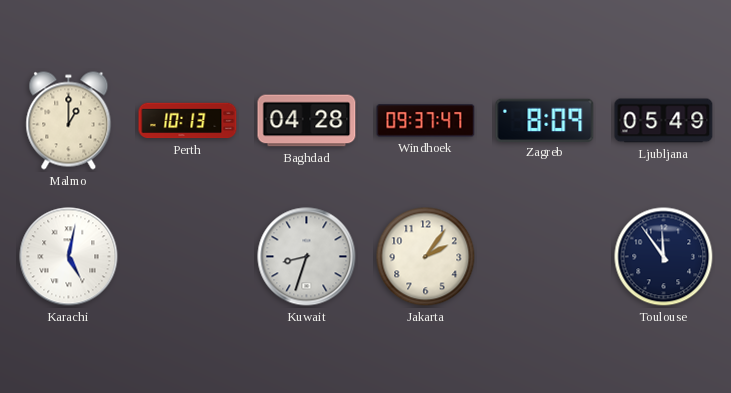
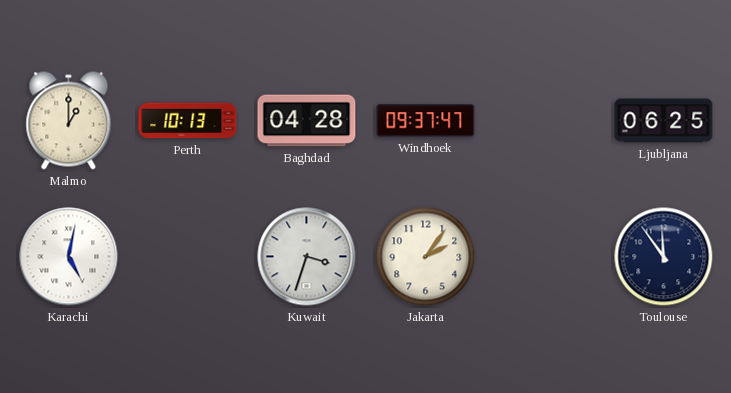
Zagreb: 8:09 -> none (545, 120)
Ljubljana: 05:49 -> 06:25 (664, 121)
Kuwait: 8:33 -> 3:33 (307, 257)
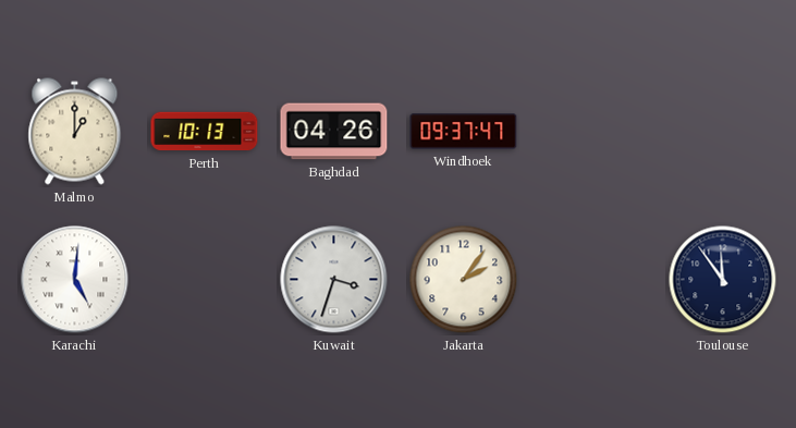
Baghdad: 04:28 -> 04:26 (334, 132)
Ljubljana: 06:25 -> none (664, 121)
Karachi: 5:02 -> 5:01 (75, 280)
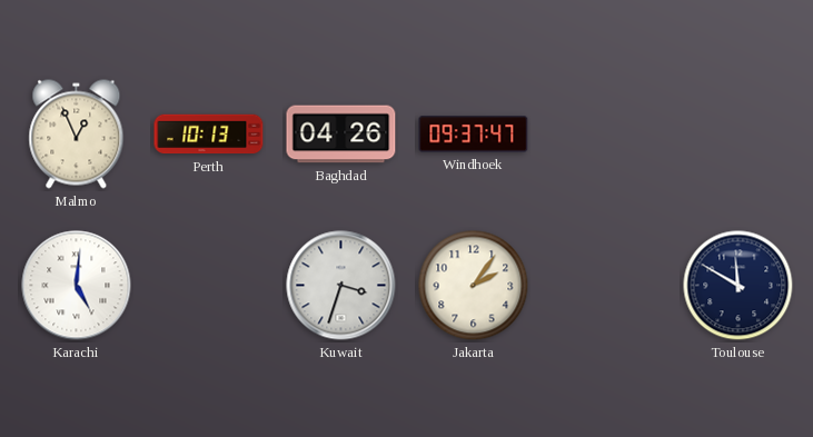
Malmo: 1:00 -> 12:56 (77, 135)
Toulouse: 11:54 -> 11:50 (738, 286)
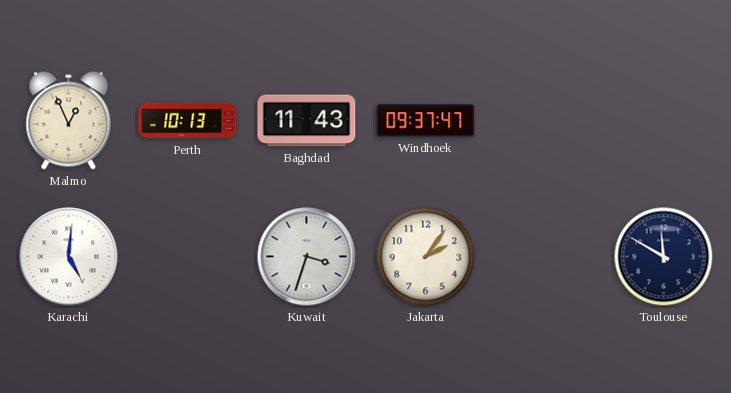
Baghdad: 04:26 -> 11:43 (307, 121)
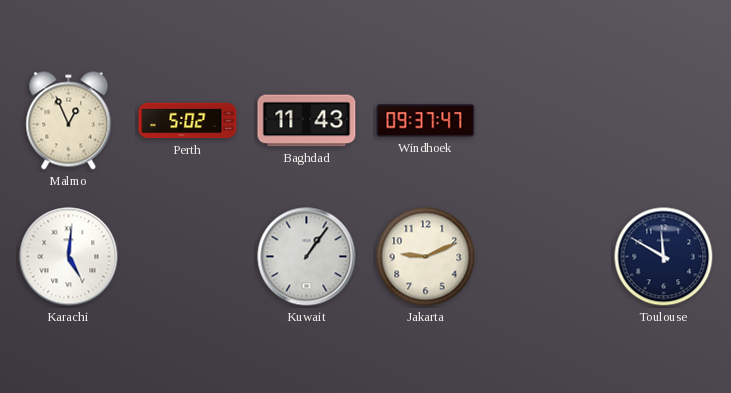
Perth: 10:13 -> 5:02 (188, 121)
Kuwait: 3:33 -> 1:06 (307, 257)
Jakarta: 2:06 -> 9:11 (426, 257)
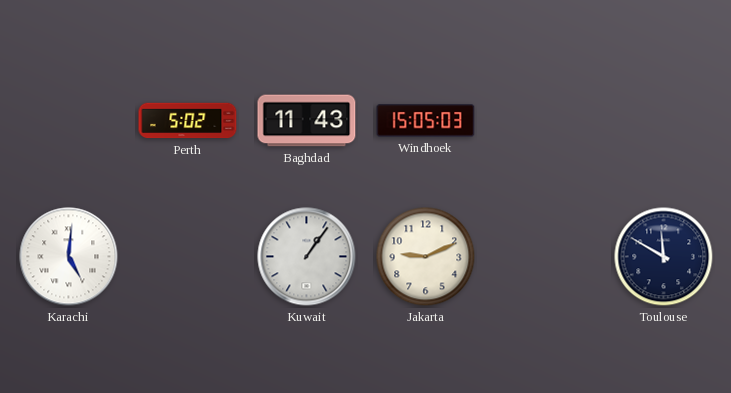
Malmo: 12:56 -> none (69, 121)
Windhoek: 09:37 -> 15:05 (426, 121)
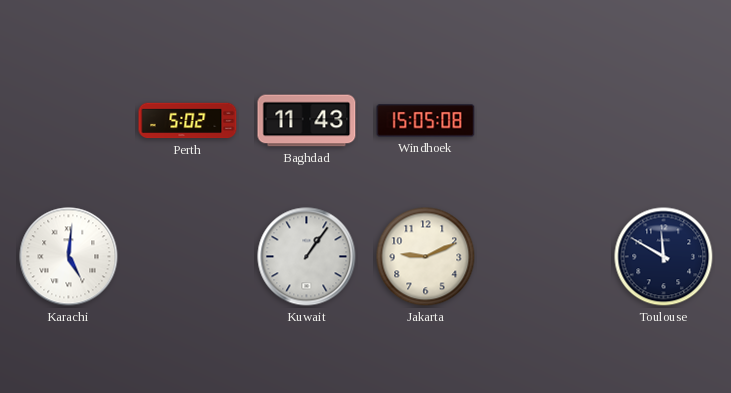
Windhoek: 15:05:03 -> 15:05:08 (426, 121)
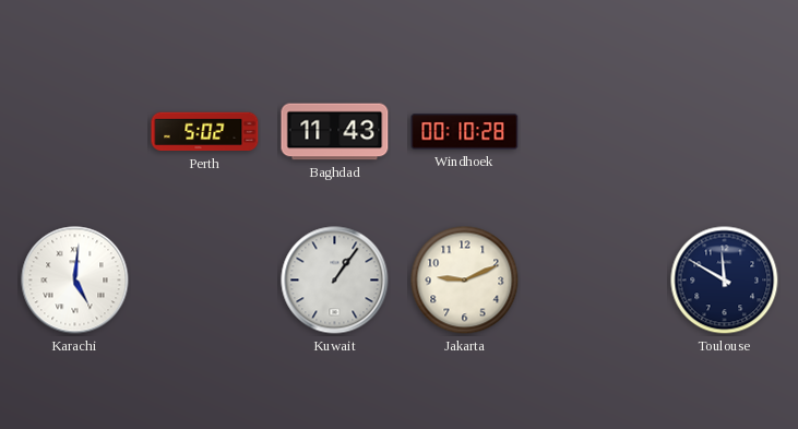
Windhoek: 15:05 -> 00:10 (465, 132)
